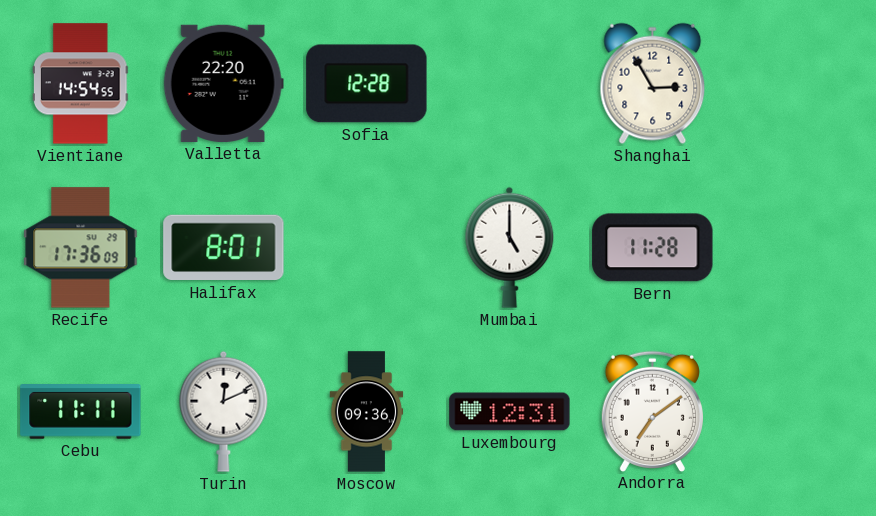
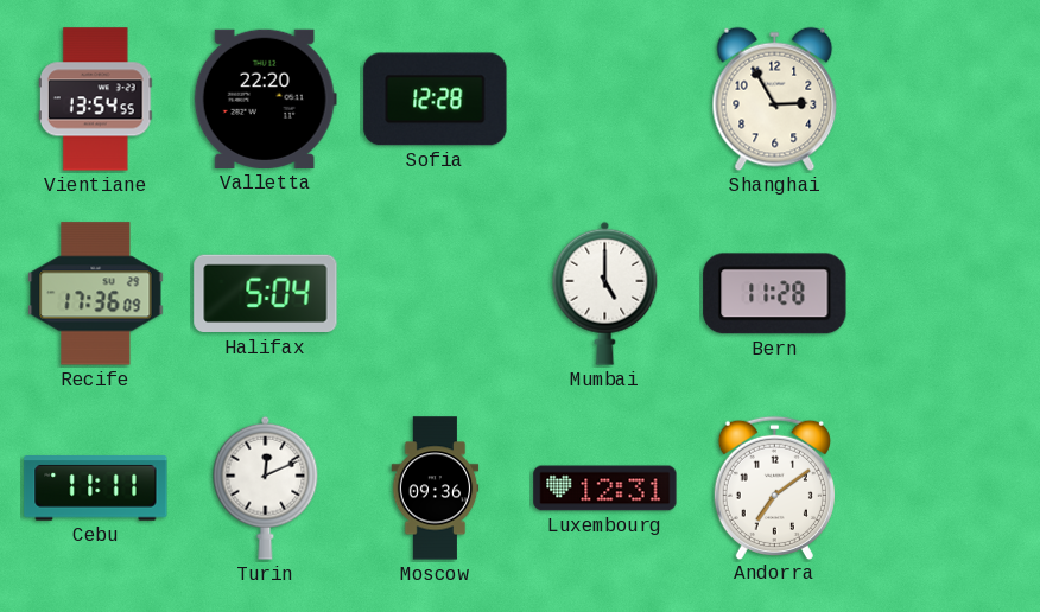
Vientiane: 14:54 -> 13:54 (95, 100)
Halifax: 8:01 -> 5:04 (266, 294)
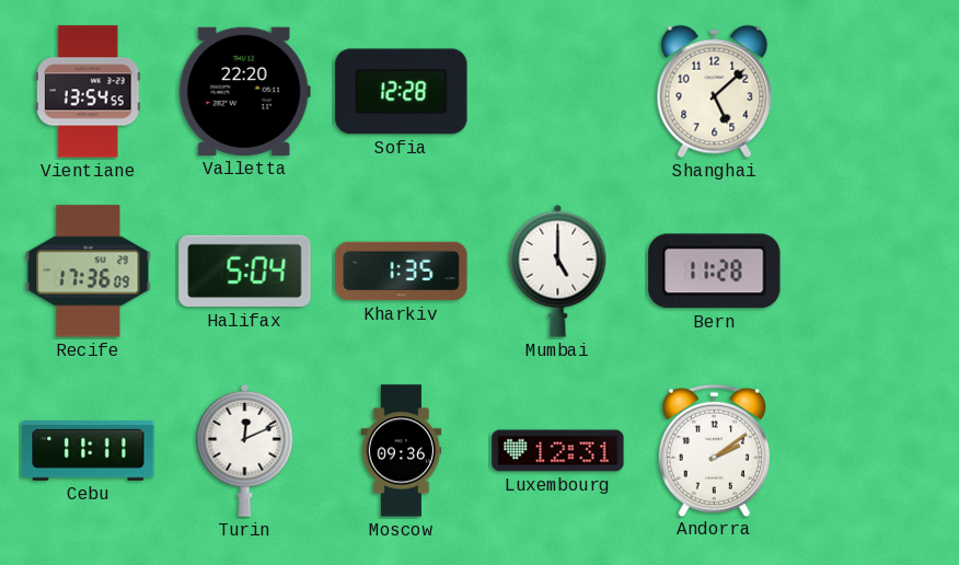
Shanghai: 2:55 -> 5:08 (715, 92)
Kharkiv: none -> 1:35 (402, 272)
Andorra: 7:09 -> 2:09 (714, 450)
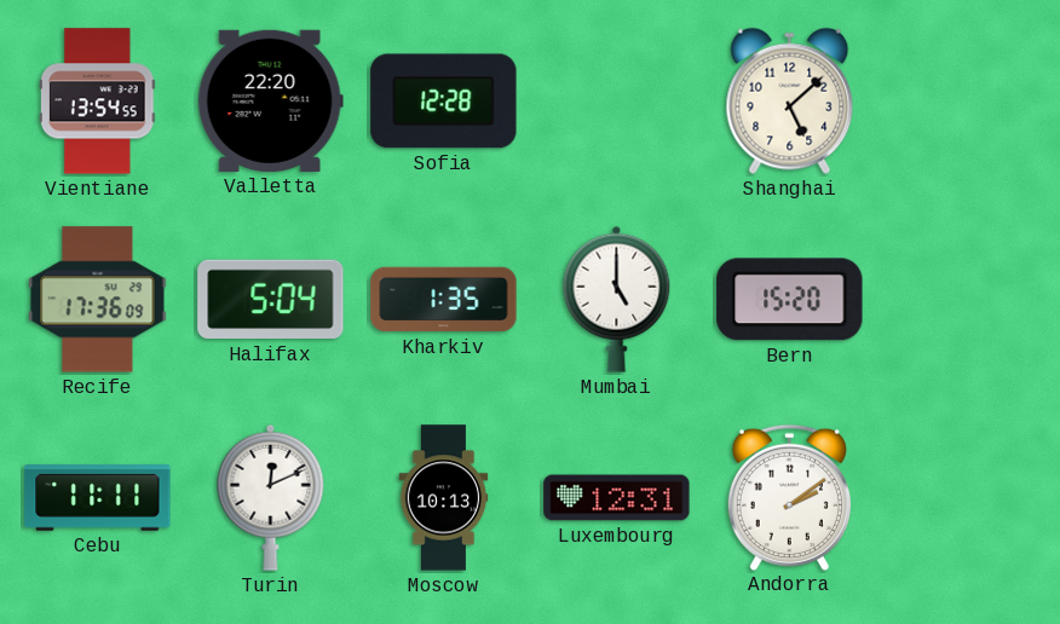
Bern: 11:28 -> 15:20 (790, 300)
Moscow: 09:36 -> 10:13 (444, 498)
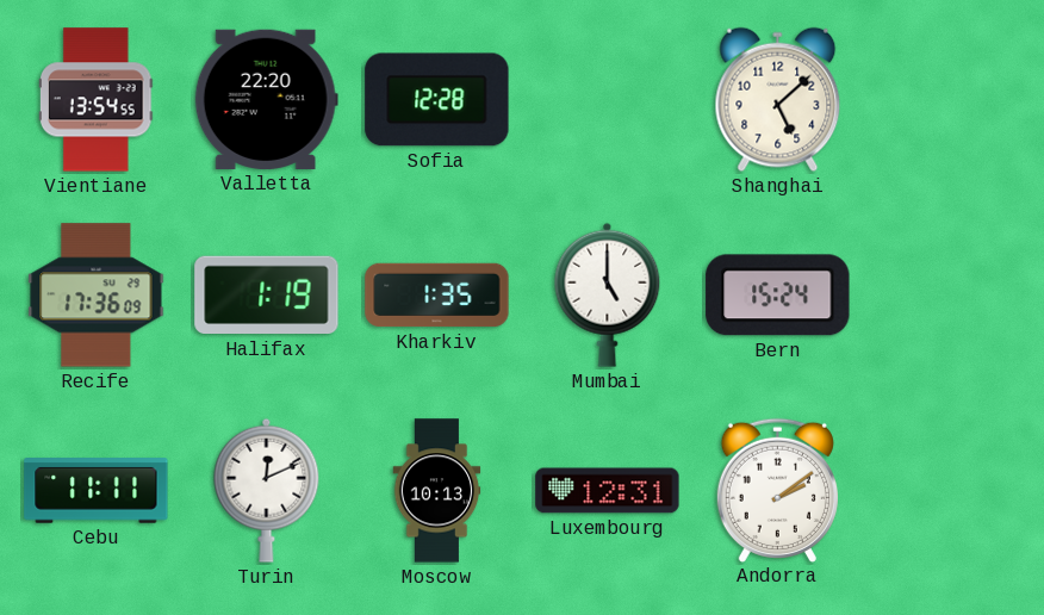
Halifax: 5:04 -> 1:19 (267, 296)
Bern: 15:20 -> 15:24 (778, 296)
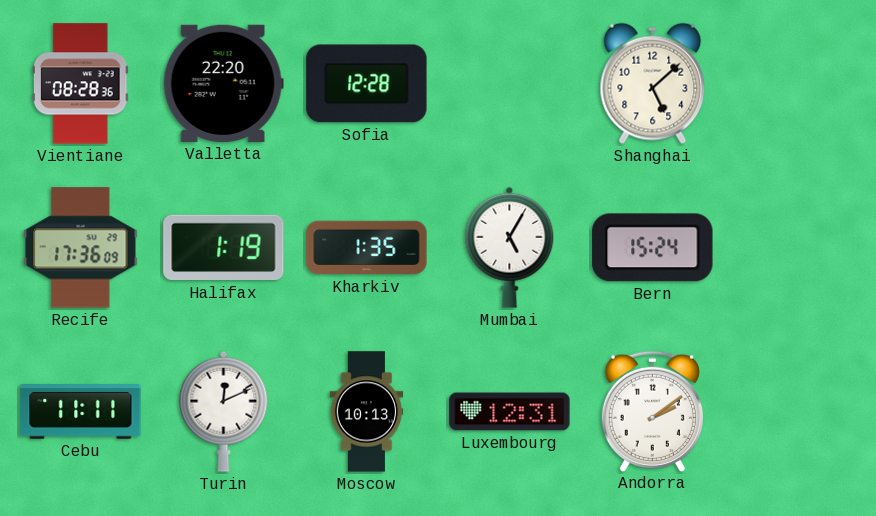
Vientiane: 13:54 -> 08:28 (80, 84)
Mumbai: 5:00 -> 5:05 (510, 247)
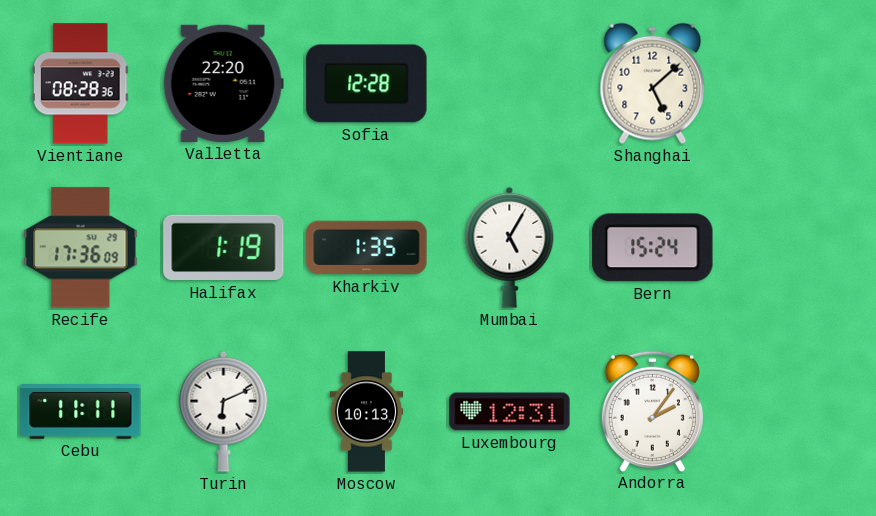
Turin: 12:11 -> 6:11 (224, 411)
Andorra: 2:09 -> 2:06 (652, 411)
